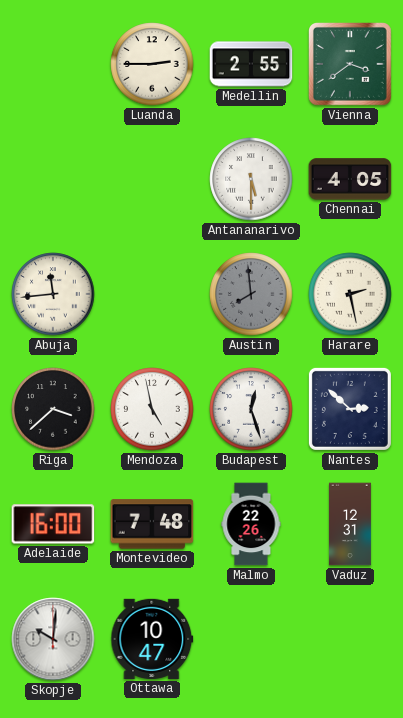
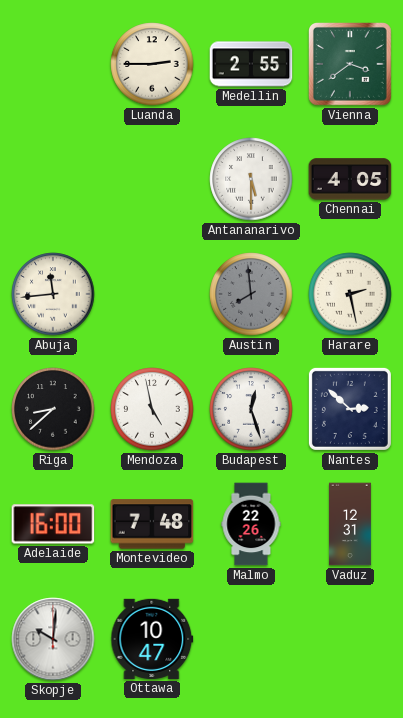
Riga: 3:38 -> 8:38 (53, 409)
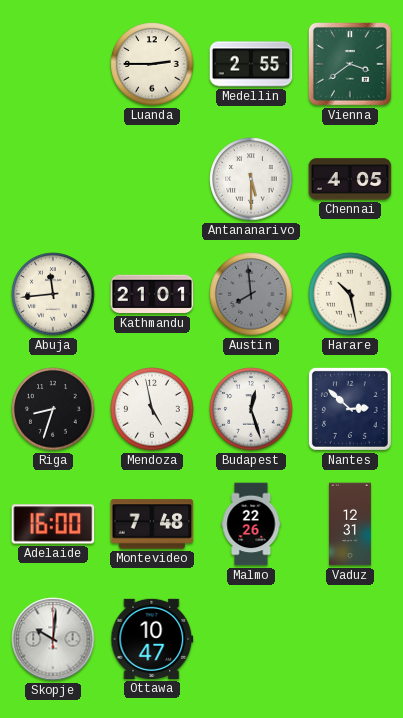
Kathmandu: none -> 21:01 (152, 294)
Harare: 2:28 -> 10:28 (350, 294)
Riga: 8:38 -> 8:33 (53, 409)
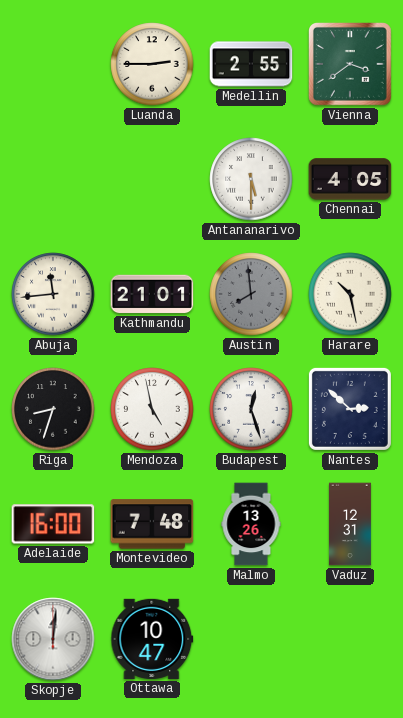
Malmo: 22:26 -> 13:26 (251, 524)
Skopje: 10:01 -> 12:01 (53, 639)
